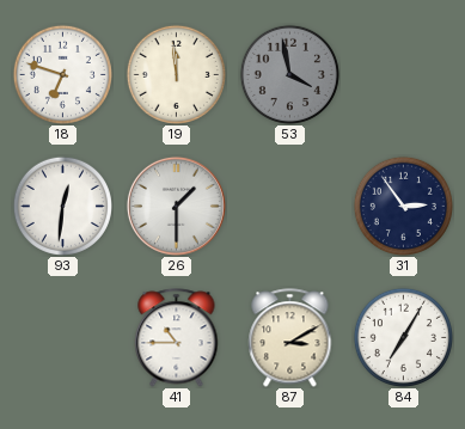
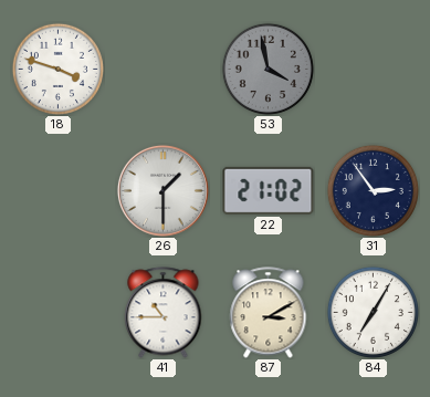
18: 6:48 -> 3:48 (57, 69)
19: 11:59 -> none (176, 74)
93: 12:31 -> none (62, 206)
22: none -> 21:02 (269, 190)
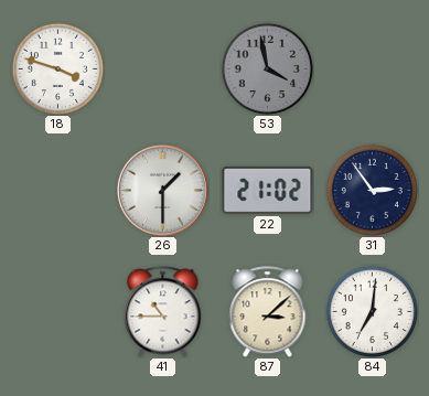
87: 3:10 -> 3:08 (268, 312)
84: 7:05 -> 7:01 (372, 311)
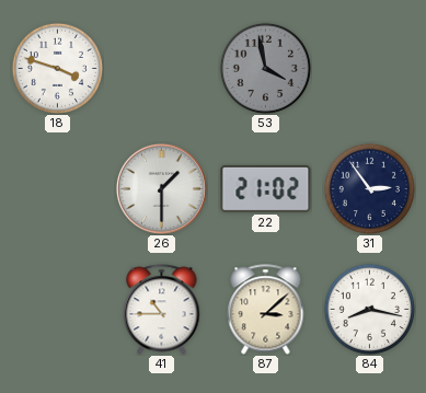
84: 7:01 -> 8:17 (369, 309)
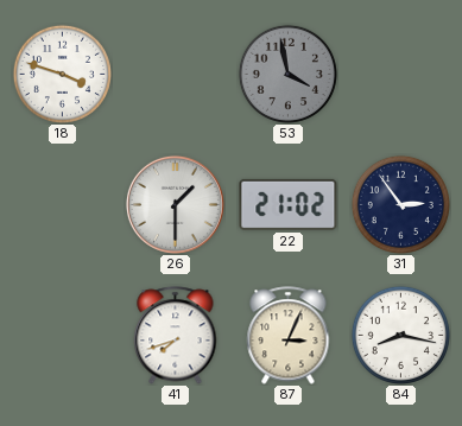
41: 10:45 -> 7:42 (176, 336)
87: 3:08 -> 3:04 (289, 336)
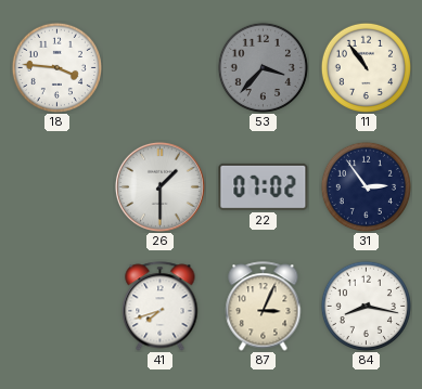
18: 3:48 -> 3:46 (56, 67)
53: 3:58 -> 3:37 (263, 67)
11: none -> 10:54 (366, 67)
22: 21:02 -> 07:02 (264, 186)
